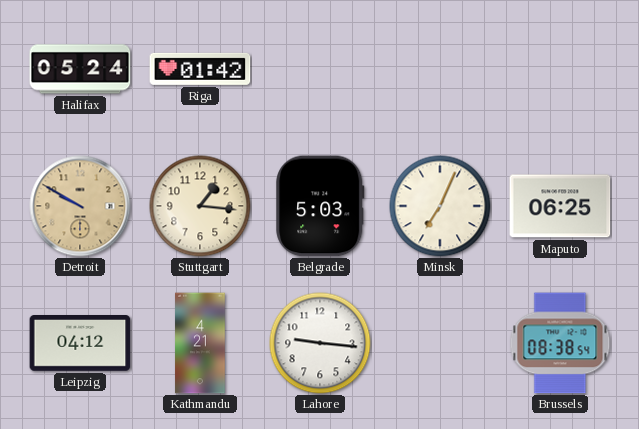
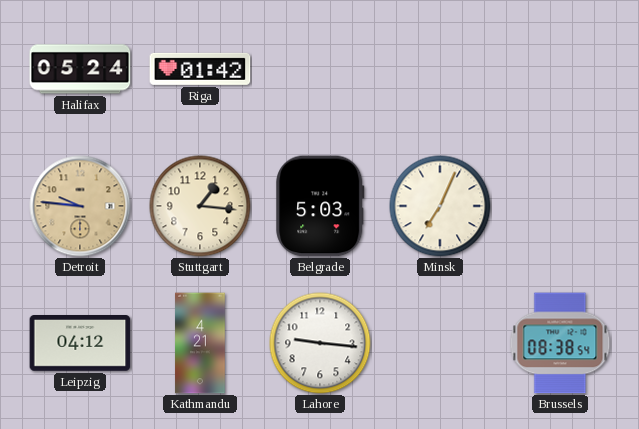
Detroit: 9:50 -> 9:46 (80, 206)
Maputo: 06:25 -> none (560, 206)
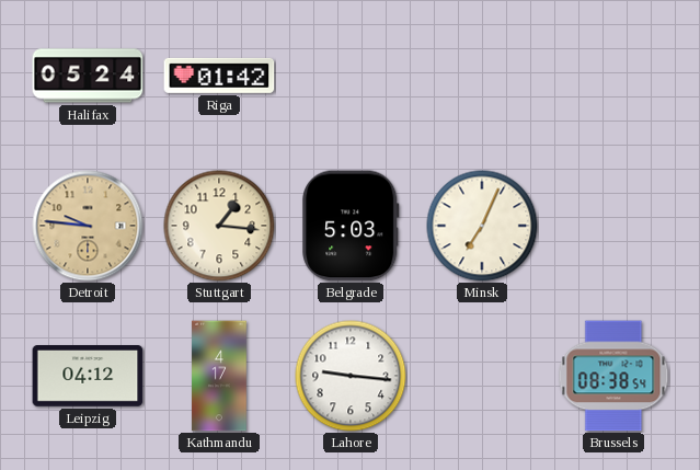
Kathmandu: 4:21 -> 4:17 (219, 376)
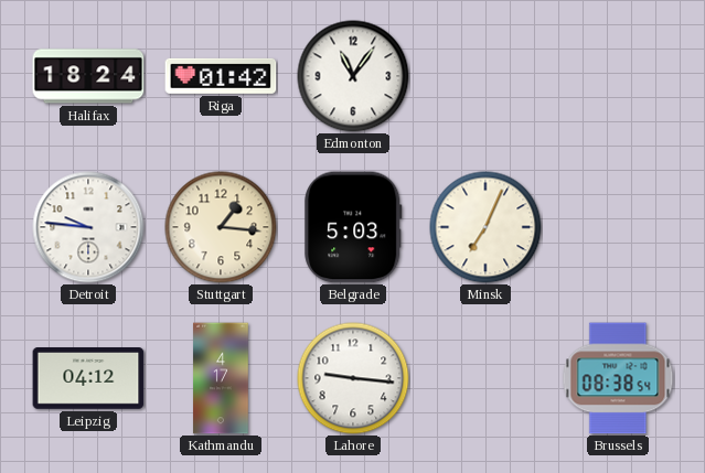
Halifax: 05:24 -> 18:24 (88, 76)
Edmonton: none -> 11:06 (353, 76)
Detroit dial: champagne -> white (88, 227)
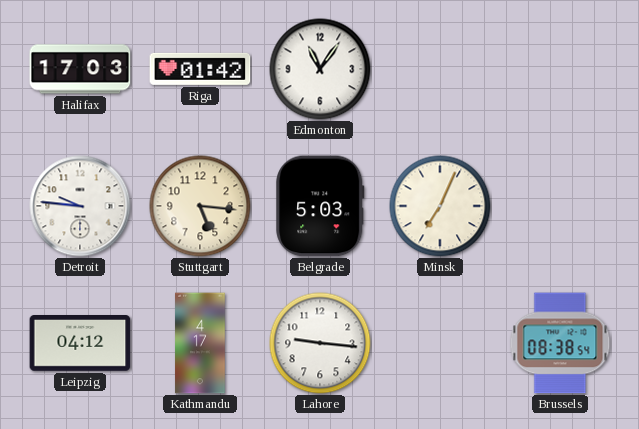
Halifax: 18:24 -> 17:03 (80, 69)
Stuttgart: 1:16 -> 5:16 (200, 206)
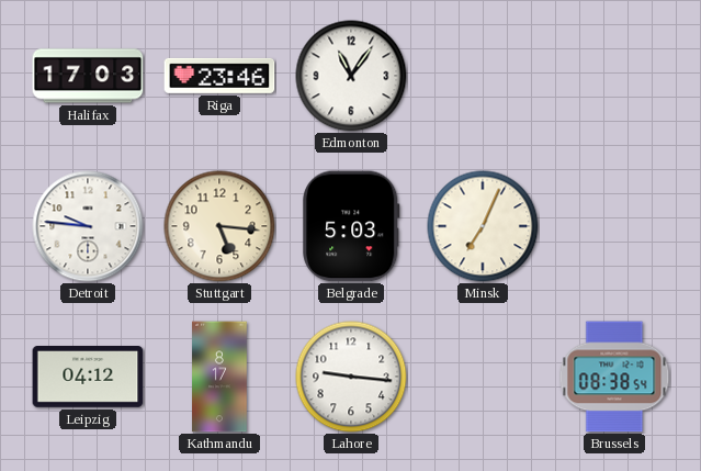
Riga: 01:42 -> 23:46 (219, 76)
Kathmandu: 4:17 -> 8:17 (219, 377)
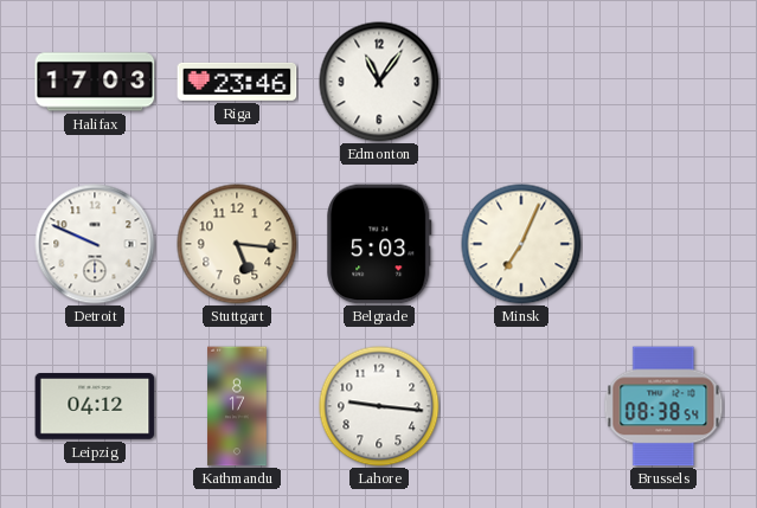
Detroit: 9:46 -> 9:49 (95, 244)
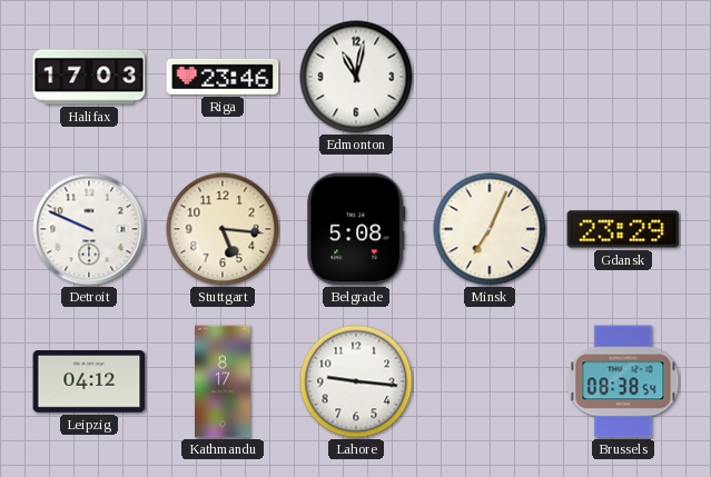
Edmonton: 11:06 -> 11:02 (356, 77)
Belgrade: 5:03 -> 5:08 (356, 229)
Gdansk: none -> 23:29 (623, 229)
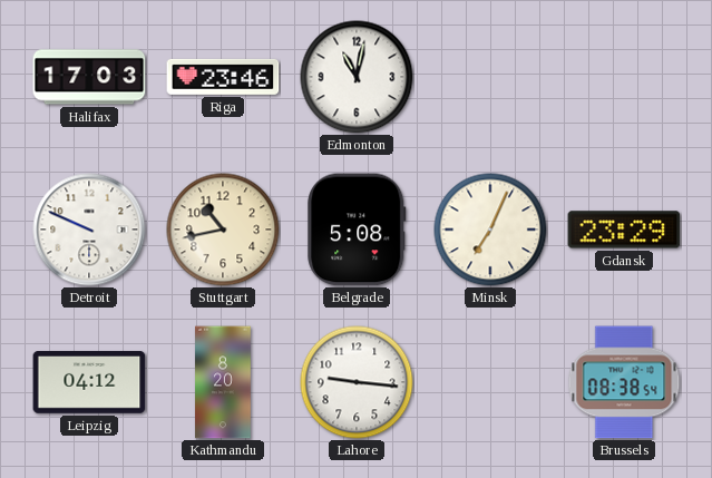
Stuttgart: 5:16 -> 10:43 (223, 230)
Kathmandu: 8:17 -> 8:20 (223, 382)
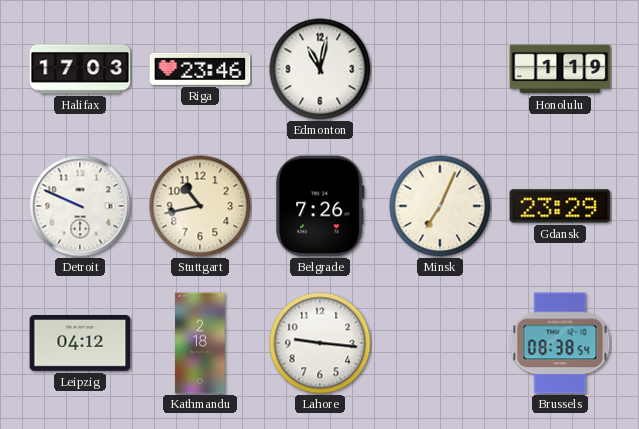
Honolulu: none -> 1:19 (560, 69)
Belgrade: 5:08 -> 7:26 (320, 206)
Kathmandu: 8:20 -> 2:18 (200, 343)
